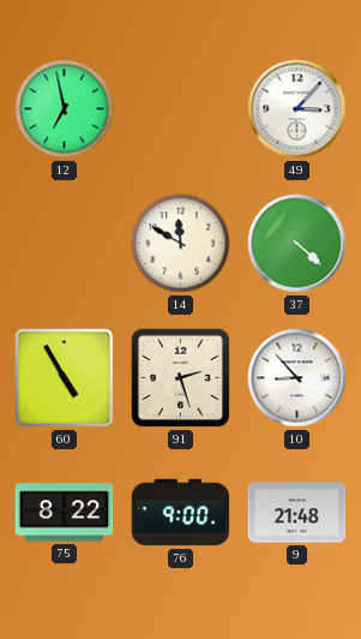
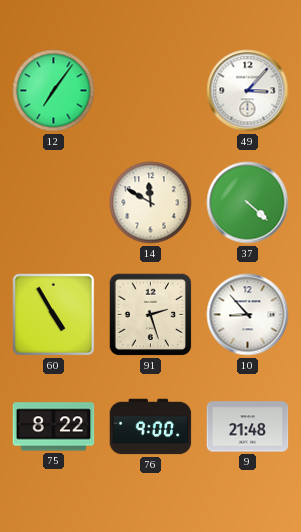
12: 6:58 -> 7:06 (54, 91)
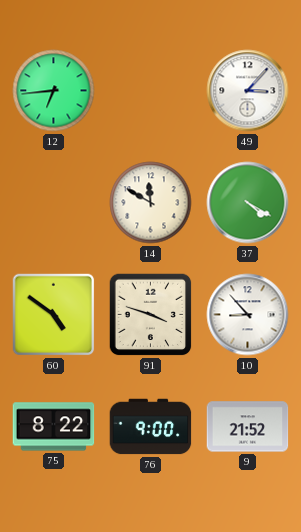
12: 7:06 -> 6:44 (54, 91)
37: 4:22 -> 4:20 (248, 203)
60: 4:55 -> 4:51 (54, 315)
91: 2:27 -> 3:48 (151, 315)
9: 21:48 -> 21:52 (248, 427)
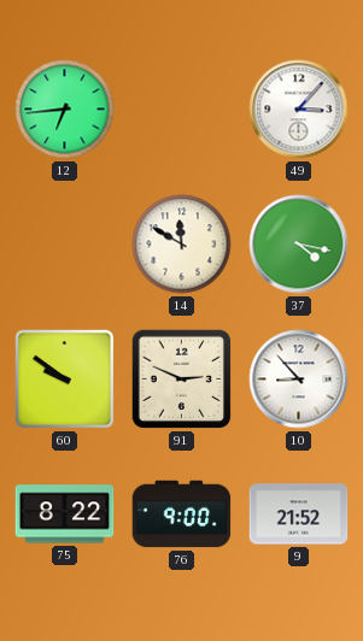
37: 4:20 -> 4:17 (299, 245)
60: 4:51 -> 9:51 (65, 380)
91: 3:48 -> 2:49 (182, 380)
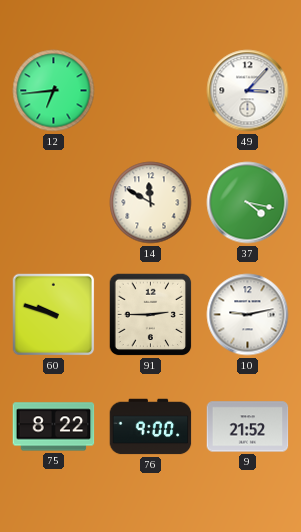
60: 9:51 -> 9:48 (54, 315)
91: 2:49 -> 2:45 (151, 315)
10: 8:53 -> 9:13 (248, 315)
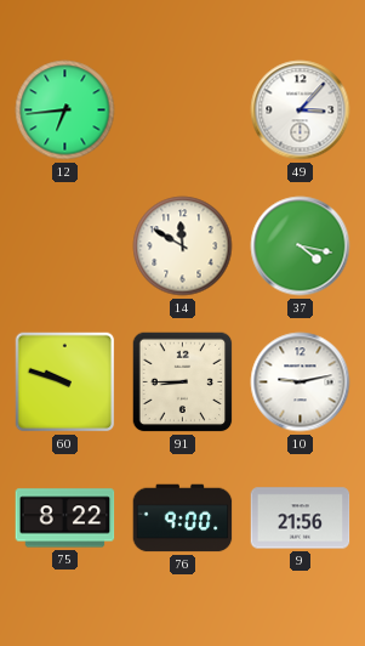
91: 2:45 -> 8:45 (183, 382)
9: 21:52 -> 21:56 (301, 518)
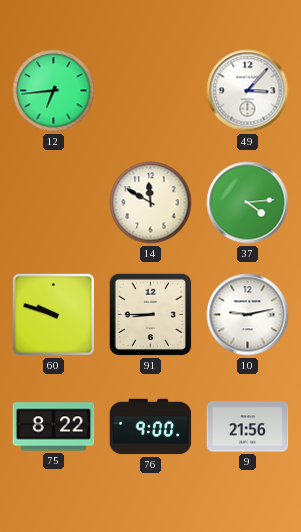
37: 4:17 -> 4:14 (248, 203)
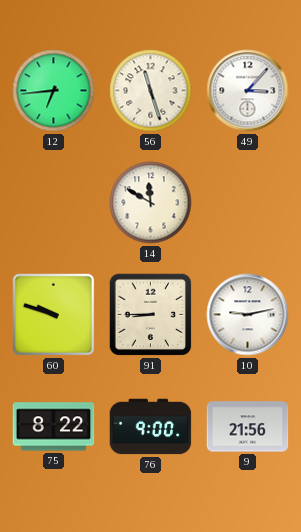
56: none -> 11:27 (151, 91)
37: 4:14 -> none (248, 203)
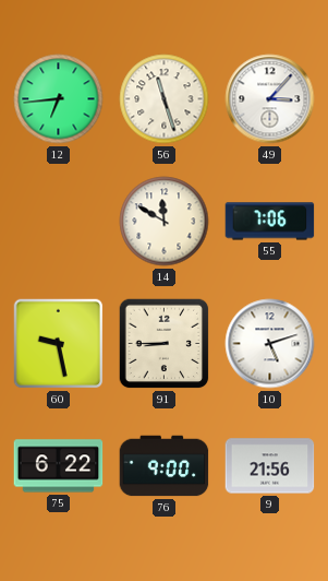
55: none -> 7:06 (270, 222)
60: 9:48 -> 9:28 (59, 344)
10: 9:13 -> 5:12 (270, 344)
75: 8:22 -> 6:22 (59, 466)
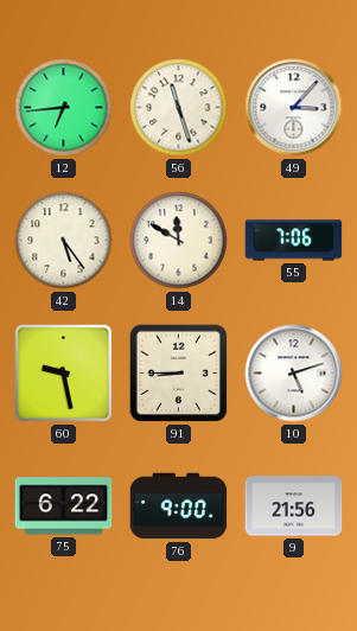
42: none -> 5:24 (64, 241)
